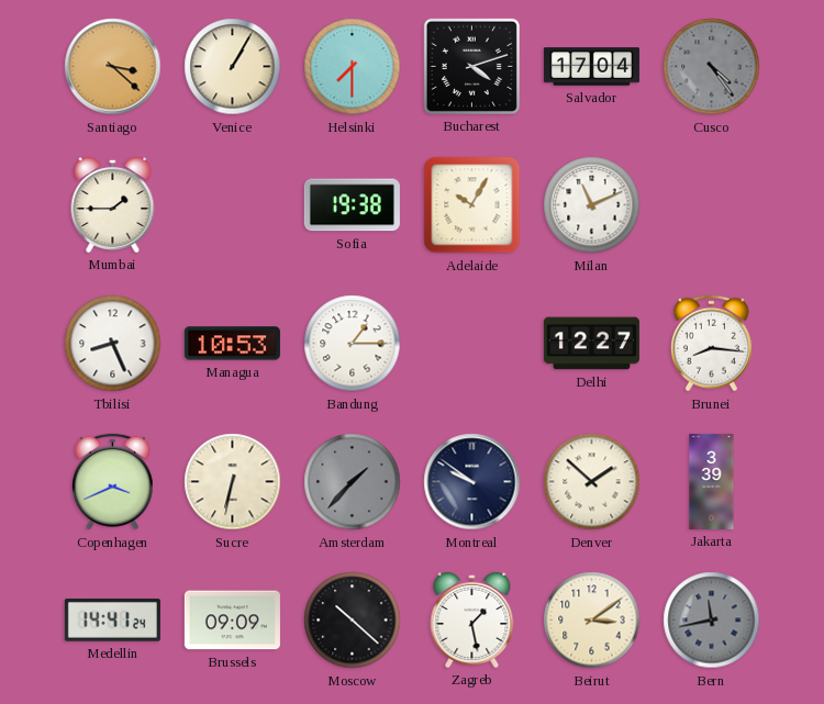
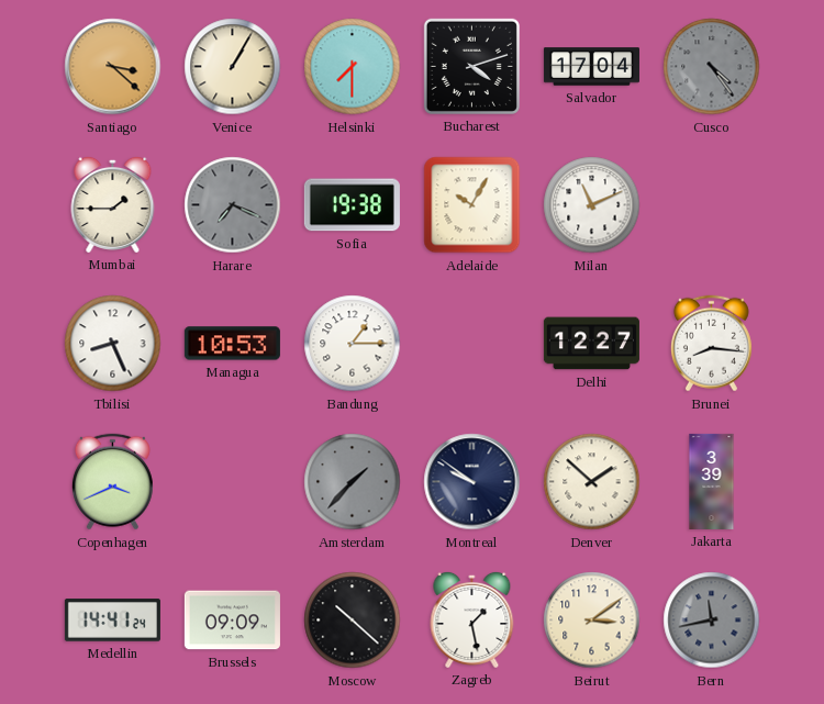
Harare: none -> 7:19 (233, 205)
Sucre: 6:32 -> none (233, 482)
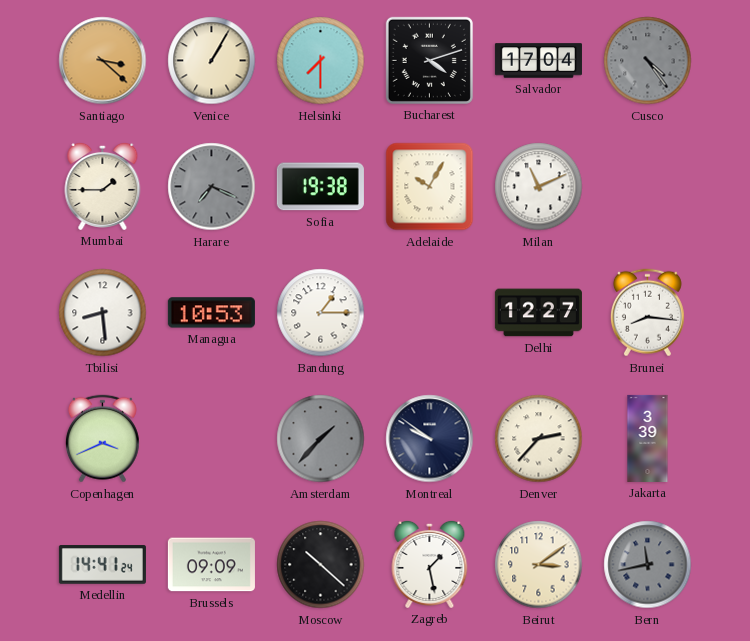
Tbilisi: 8:26 -> 8:29 (103, 313)
Denver: 1:52 -> 2:37 (539, 439)
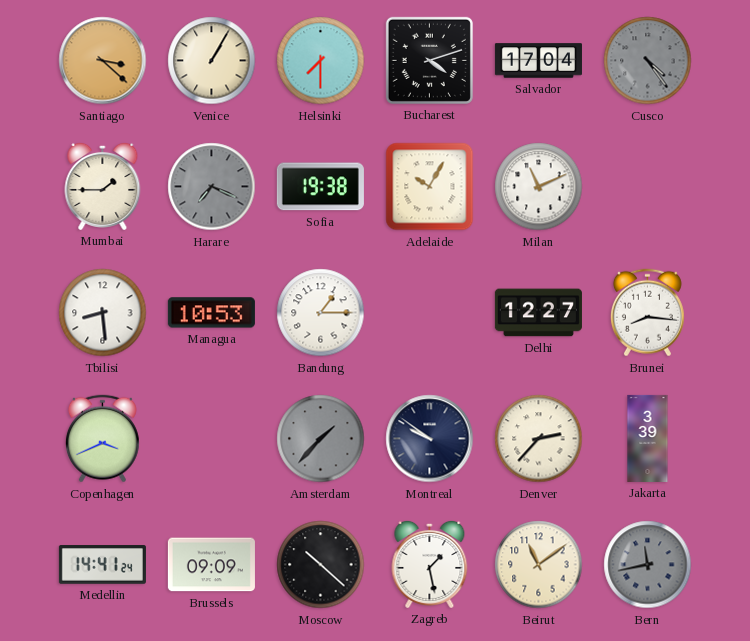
Beirut: 3:09 -> 11:09 (539, 565)
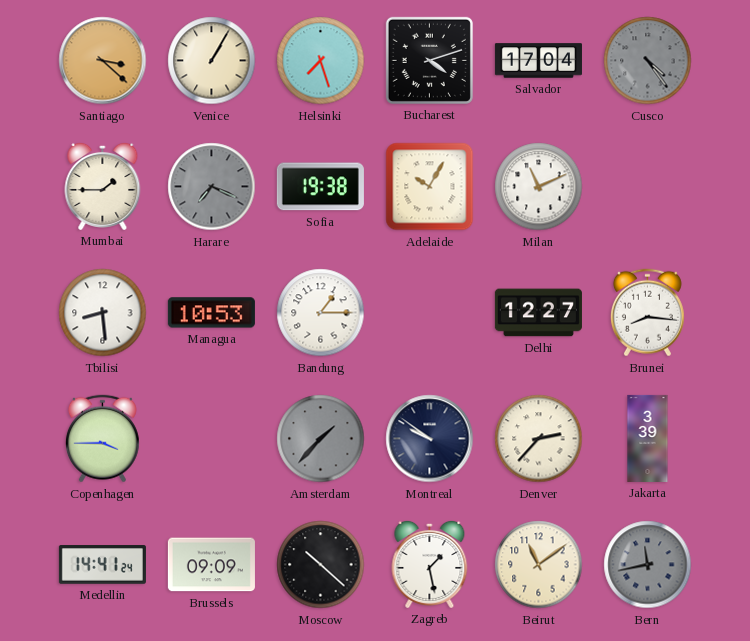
Helsinki: 7:30 -> 7:27 (321, 61)
Copenhagen: 3:41 -> 3:45 (102, 439)
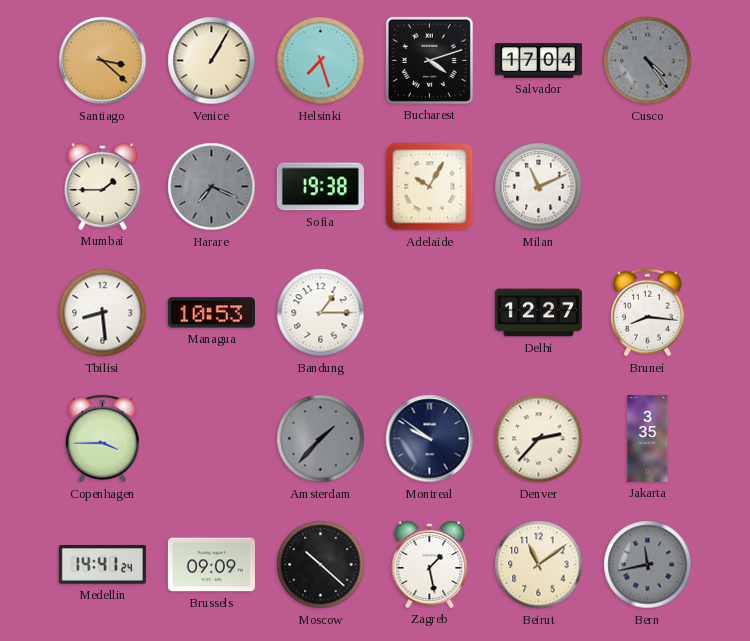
Jakarta: 3:39 -> 3:35 (648, 438)
